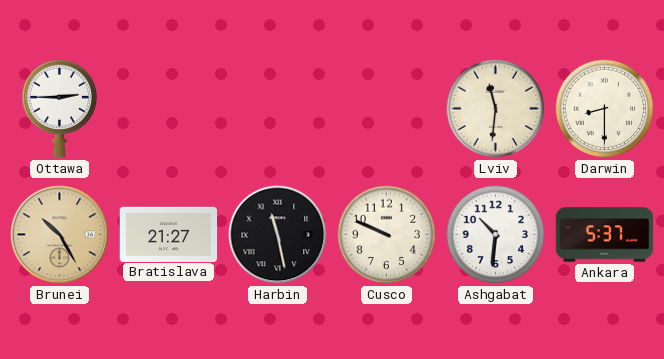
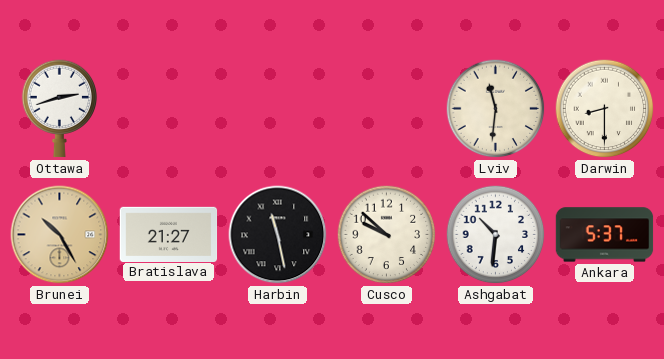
Ottawa: 2:45 -> 2:42 (60, 109)
Cusco: 9:49 -> 9:52 (387, 235)
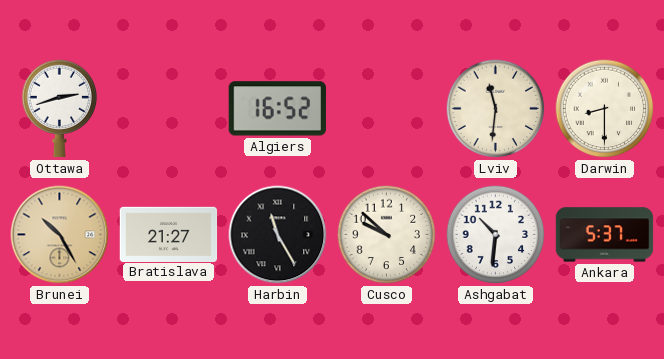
Algiers: none -> 16:52 (277, 109)
Harbin: 11:28 -> 11:25 (278, 235)
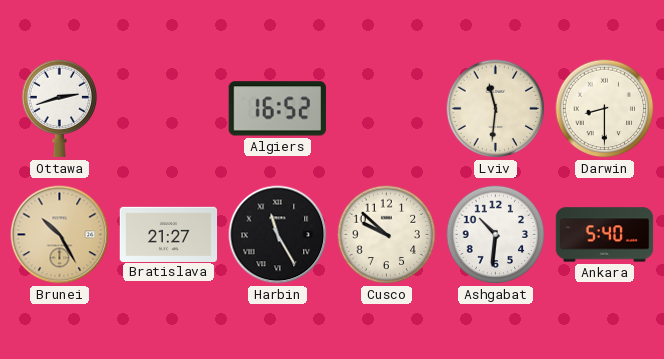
Ankara: 5:37 -> 5:40 (605, 235)
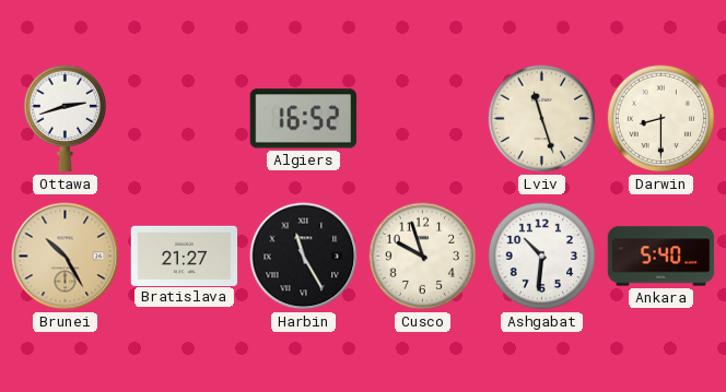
Lviv: 11:31 -> 11:27 (542, 119)
Cusco: 9:52 -> 9:57 (423, 257)
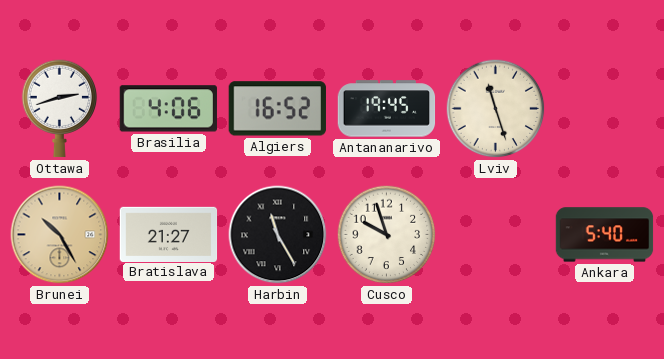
Brasilia: none -> 4:06 (168, 109)
Antananarivo: none -> 19:45 (387, 109)
Darwin: 8:30 -> none (661, 119)
Ashgabat: 10:31 -> none (542, 257)
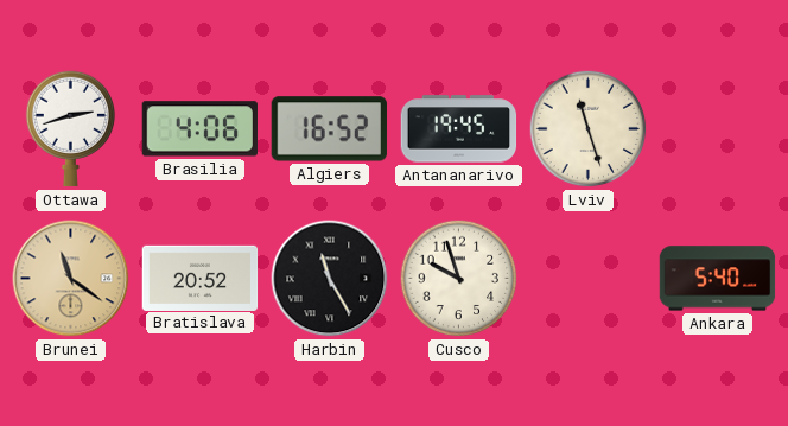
Brunei: 10:25 -> 11:21 (71, 279)
Bratislava: 21:27 -> 20:52 (201, 278)
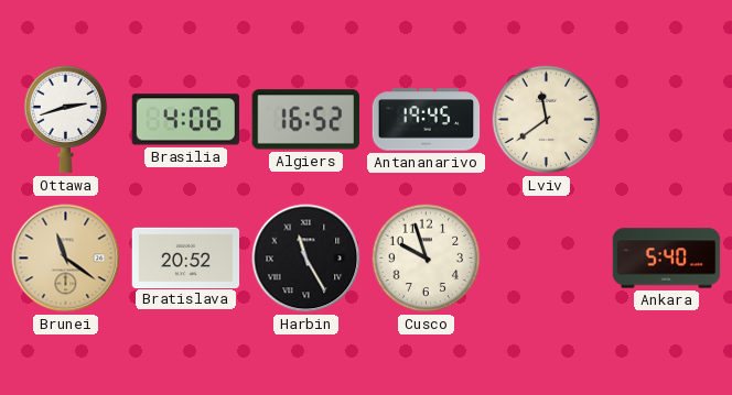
Lviv: 11:27 -> 11:39 (547, 120)
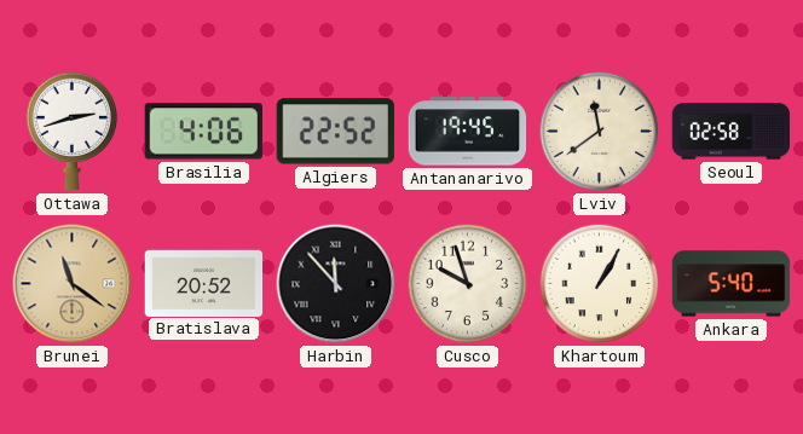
Algiers: 16:52 -> 22:52 (335, 132)
Seoul: none -> 02:58 (732, 132)
Harbin: 11:25 -> 11:53 (336, 284)
Khartoum: none -> 1:05 (600, 284)
